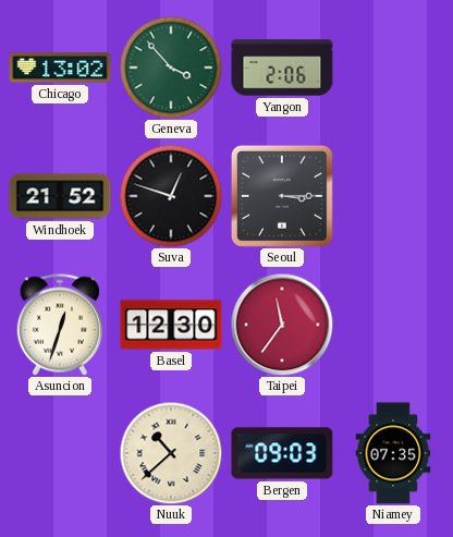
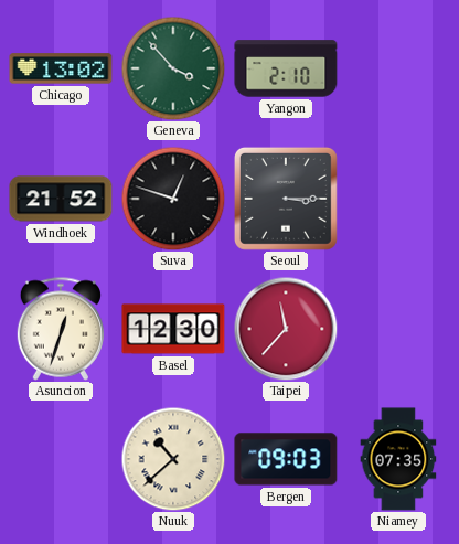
Yangon: 2:06 -> 2:10 (286, 68)
Taipei: 11:36 -> 11:37 (286, 329)
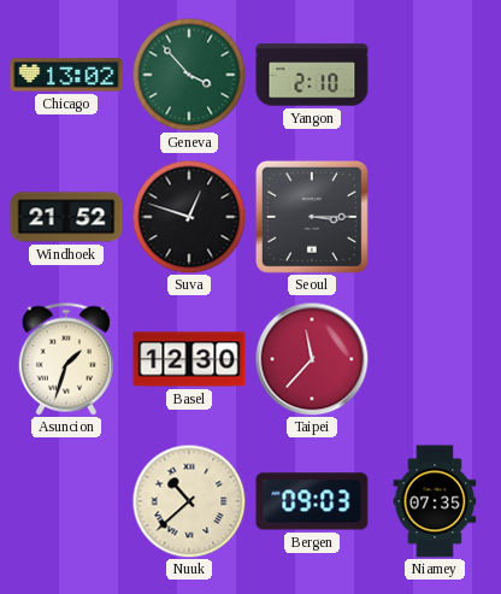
Asuncion: 12:33 -> 1:33 (66, 359)
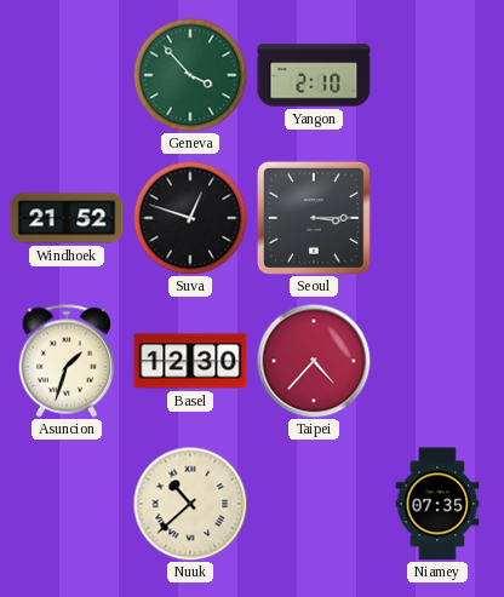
Chicago: 13:02 -> none (66, 75)
Taipei: 11:37 -> 4:37 (314, 361)
Bergen: 09:03 -> none (312, 501)
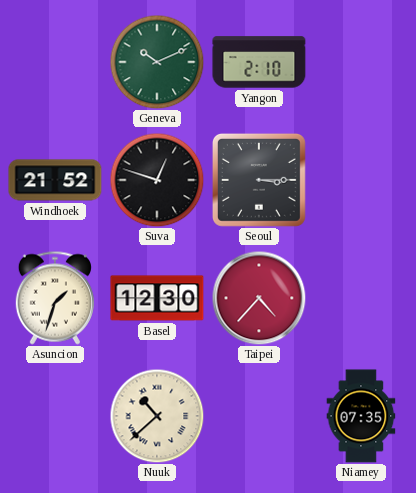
Geneva: 3:53 -> 10:11 (157, 62)
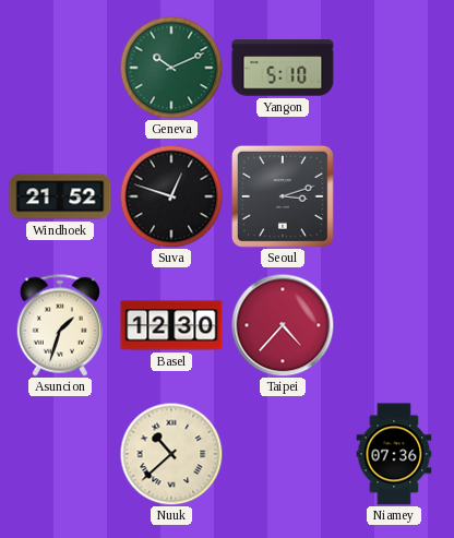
Yangon: 2:10 -> 5:10 (283, 68)
Seoul: 3:15 -> 3:12 (283, 196)
Niamey: 07:35 -> 07:36 (394, 454)
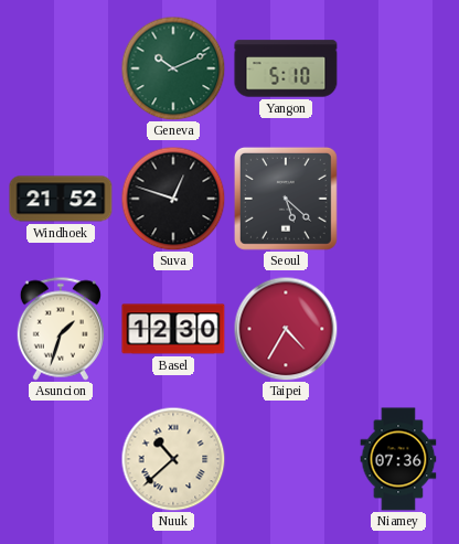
Seoul: 3:12 -> 5:22 (286, 199)
Taipei: 4:37 -> 4:35 (286, 329)
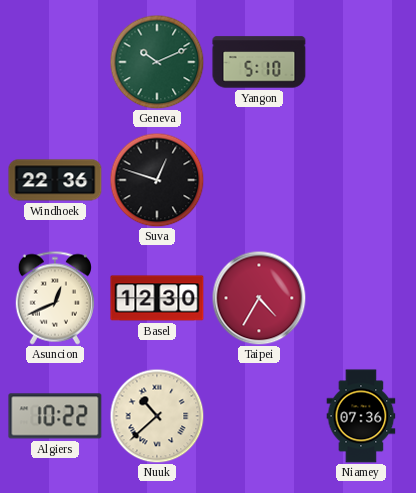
Windhoek: 21:52 -> 22:36 (55, 180)
Seoul: 5:22 -> none (286, 199)
Asuncion: 1:33 -> 12:41 (55, 298)
Algiers: none -> 10:22 (55, 416)
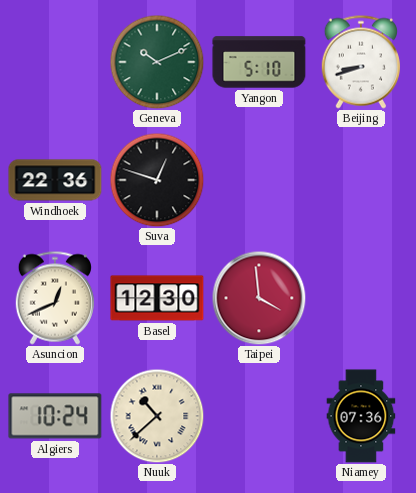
Beijing: none -> 8:42 (361, 62)
Taipei: 4:35 -> 3:59 (259, 298)
Algiers: 10:22 -> 10:24 (55, 416)
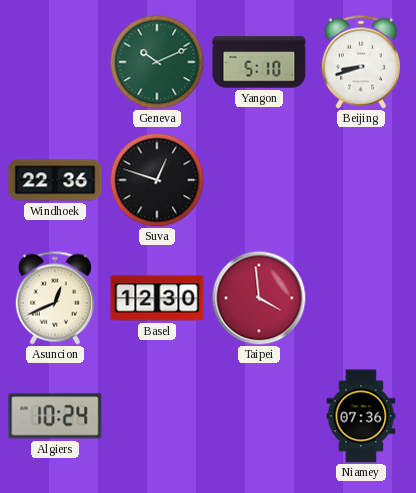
Nuuk: 10:38 -> none (157, 416)
